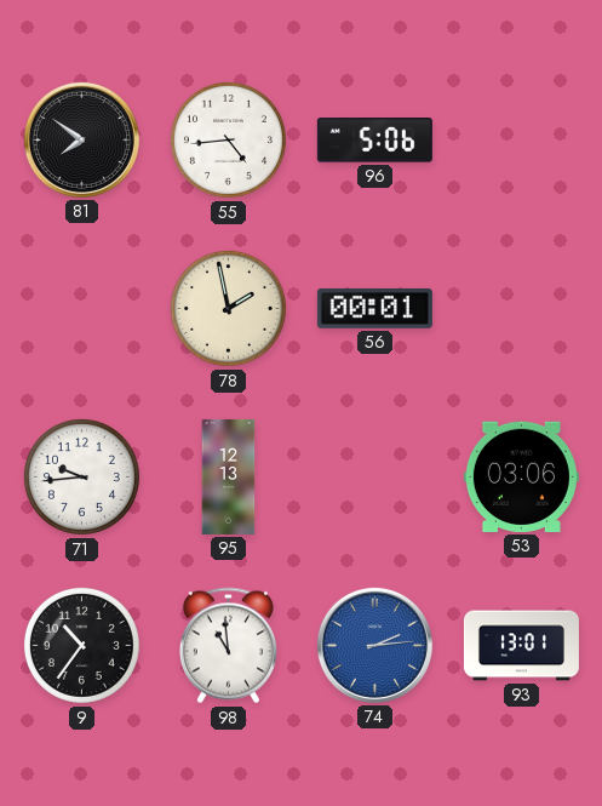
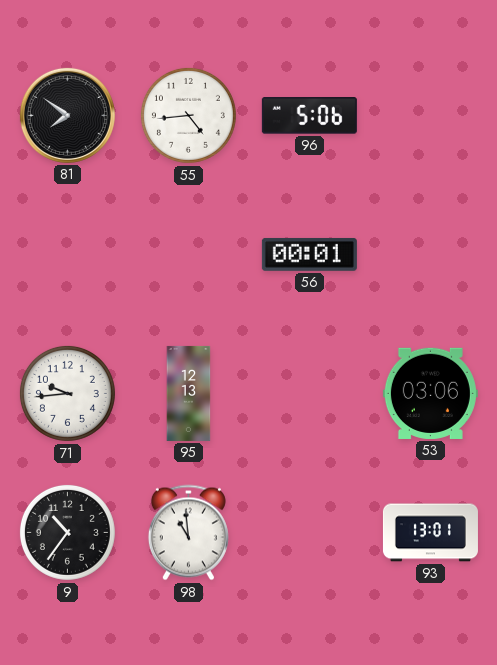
78: 1:58 -> none (228, 308)
74: 2:14 -> none (374, 645)
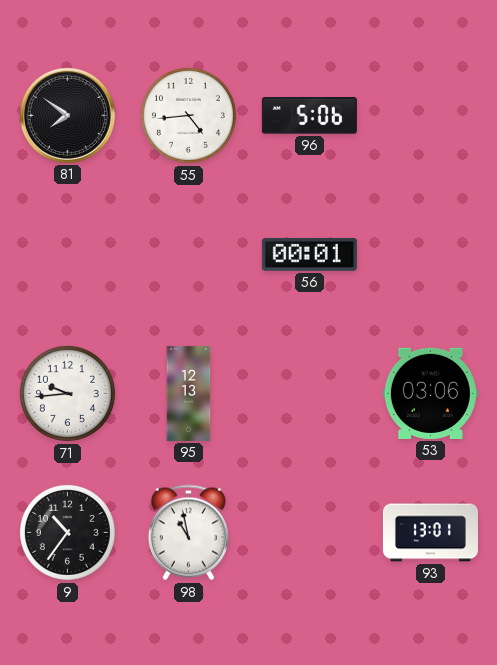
98: 10:59 -> 10:58 (188, 533)
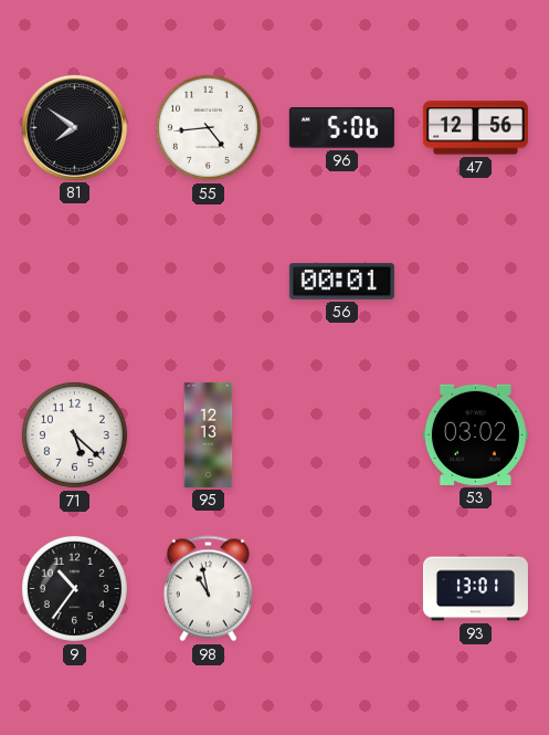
47: none -> 12:56 (475, 128)
71: 9:44 -> 5:22 (74, 434)
53: 03:06 -> 03:02 (475, 434)
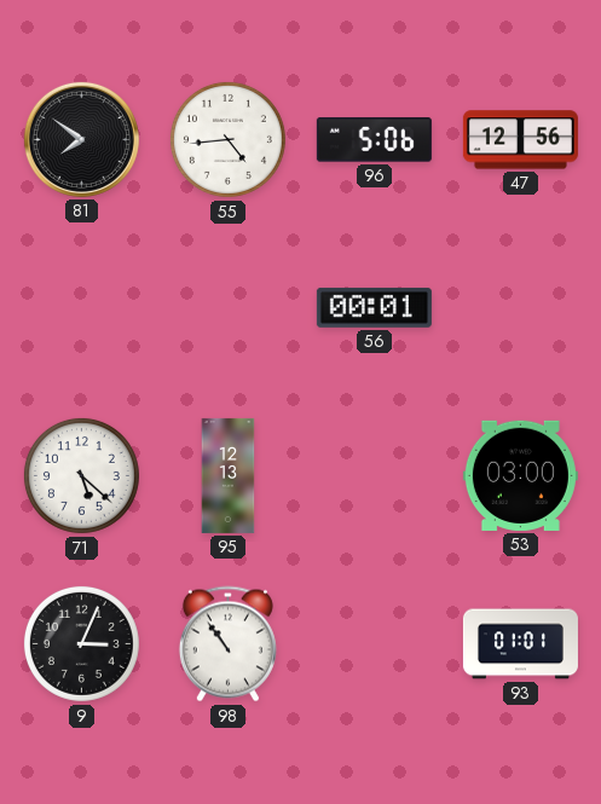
53: 03:02 -> 03:00 (520, 475)
9: 10:36 -> 3:04 (81, 643)
98: 10:58 -> 10:54 (227, 644)
93: 13:01 -> 01:01 (520, 644)
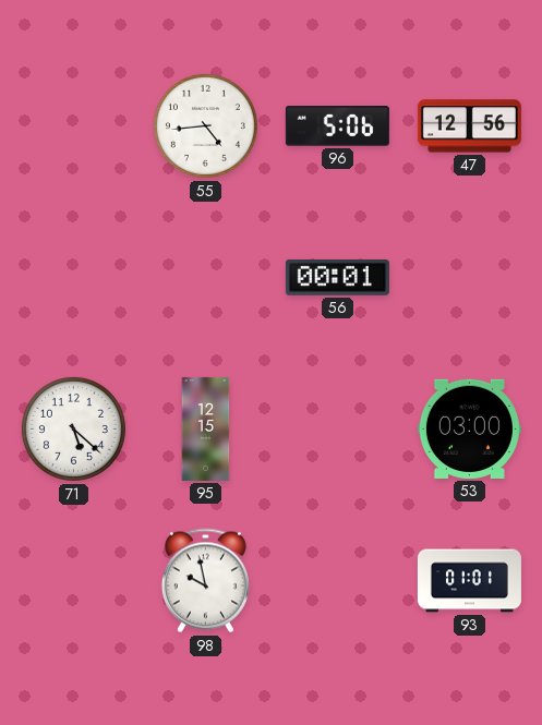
81: 7:51 -> none (81, 139)
95: 12:13 -> 12:15 (206, 428)
9: 3:04 -> none (81, 643)
98: 10:54 -> 9:58 (205, 581)
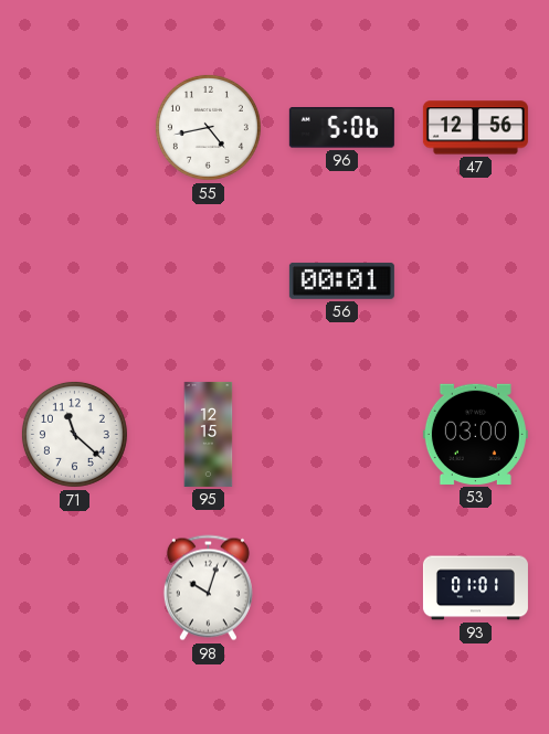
55: 4:44 -> 4:43 (208, 127)
71: 5:22 -> 11:22 (74, 434)
98: 9:58 -> 10:03 (208, 588)
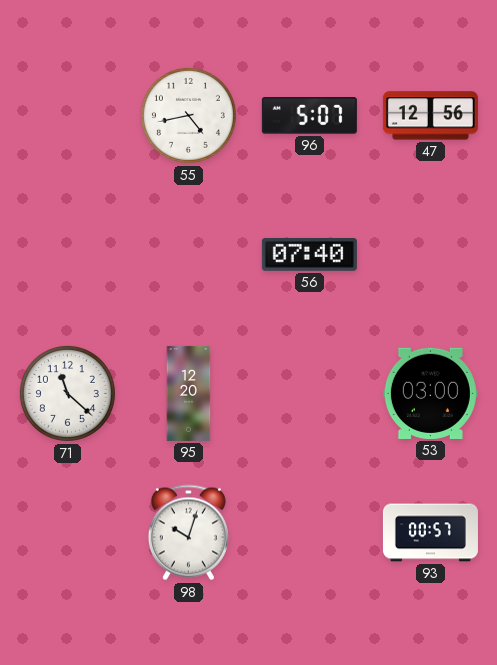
96: 5:06 -> 5:07 (309, 116)
56: 00:01 -> 07:40 (309, 254)
95: 12:15 -> 12:20 (189, 393)
93: 01:01 -> 00:57 (430, 533)
